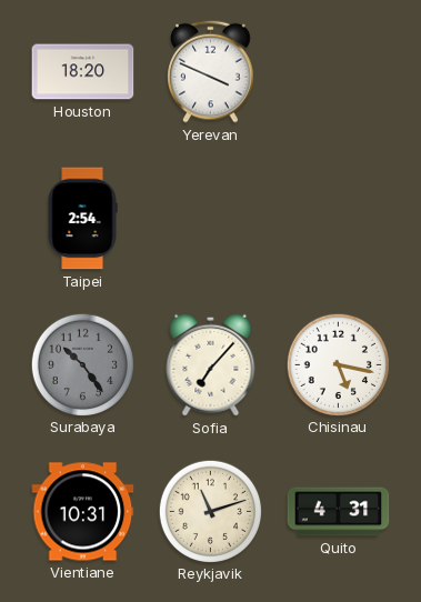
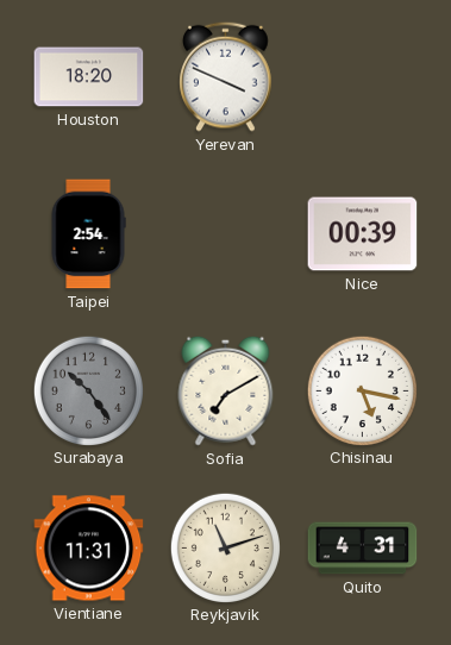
Nice: none -> 00:39 (363, 234)
Sofia: 7:07 -> 7:10 (226, 390)
Vientiane: 10:31 -> 11:31 (89, 549)
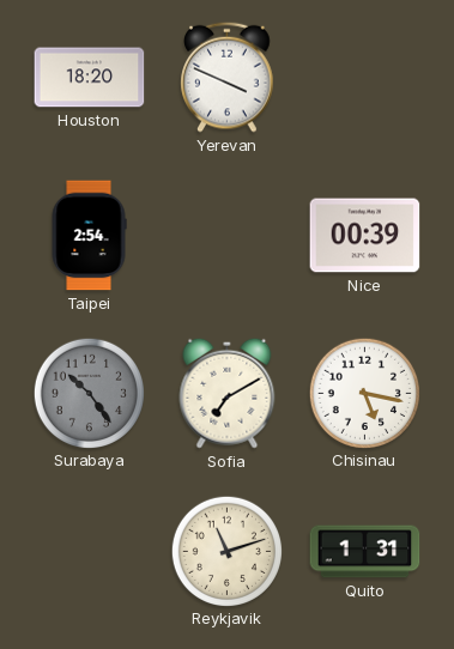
Vientiane: 11:31 -> none (89, 549)
Quito: 4:31 -> 1:31 (365, 552)
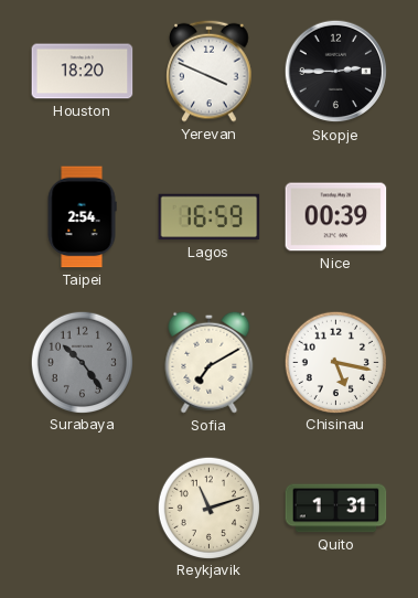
Skopje: none -> 2:45 (336, 72)
Lagos: none -> 16:59 (210, 217)
